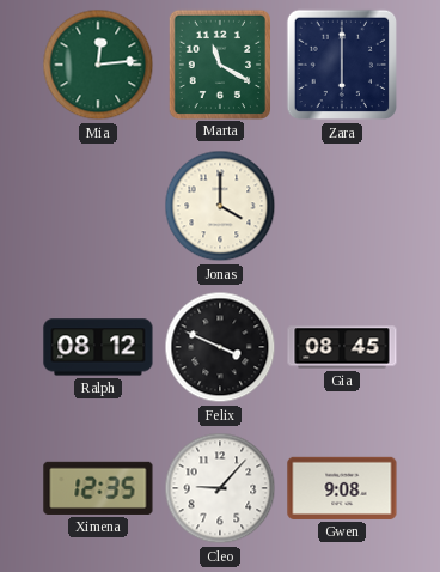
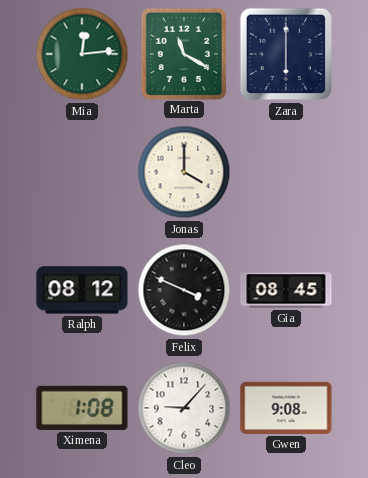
Ximena: 12:35 -> 1:08 (82, 408)
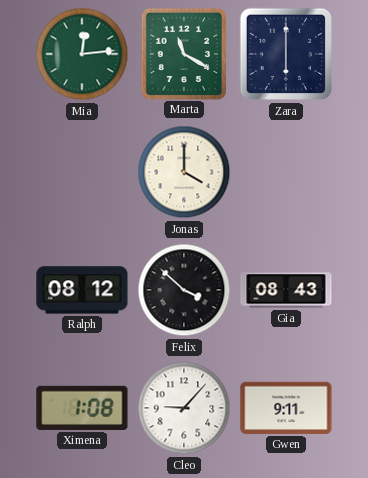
Felix: 3:49 -> 3:52 (184, 290)
Gia: 08:45 -> 08:43 (286, 290)
Gwen: 9:08 -> 9:11 (286, 408)
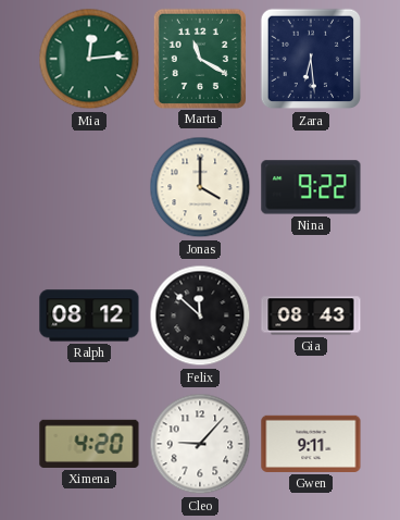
Zara: 6:00 -> 6:29 (311, 59)
Nina: none -> 9:22 (311, 187)
Felix: 3:52 -> 11:52 (200, 315)
Ximena: 1:08 -> 4:20 (89, 444)
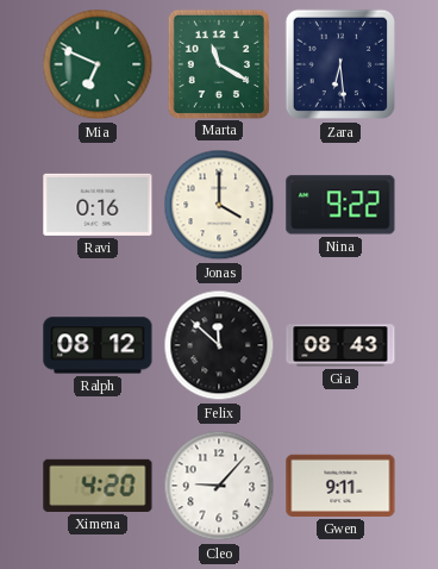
Mia: 12:14 -> 6:49 (98, 64)
Ravi: none -> 0:16 (98, 205)
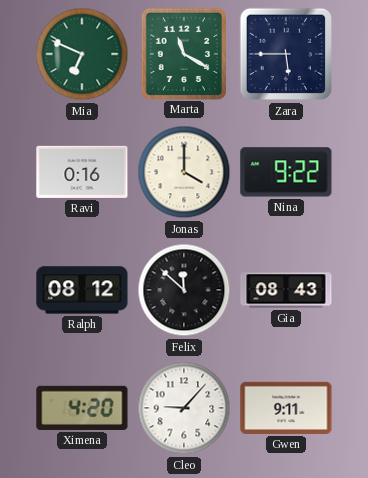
Zara: 6:29 -> 5:45 (286, 54)
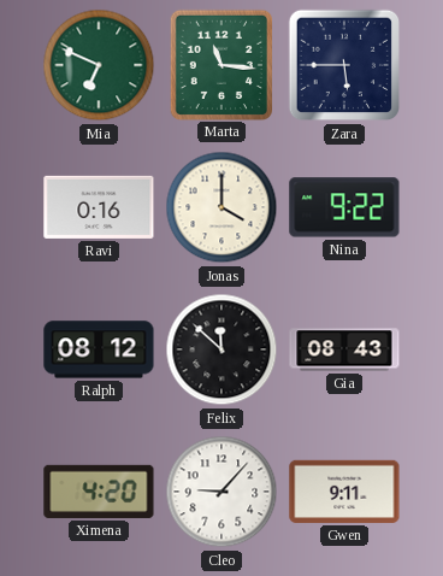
Marta: 11:20 -> 11:16 (220, 64)
